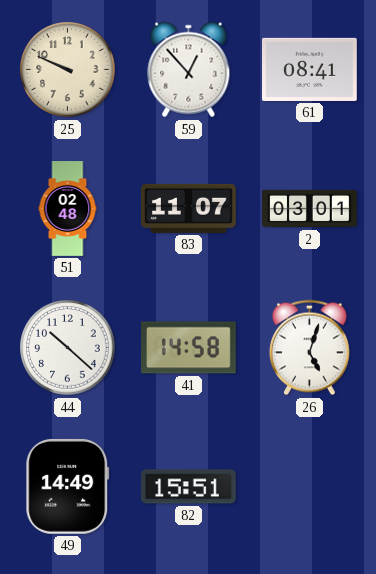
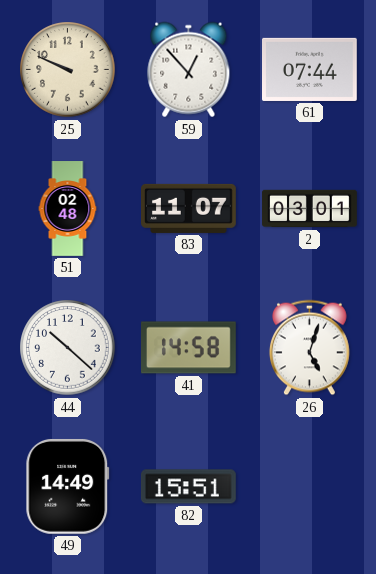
61: 08:41 -> 07:44 (310, 69)
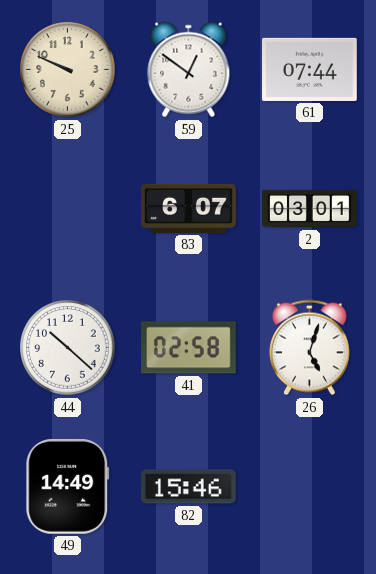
59: 12:53 -> 12:51 (189, 70)
51: 02:48 -> none (68, 209)
83: 11:07 -> 6:07 (189, 208)
41: 14:58 -> 02:58 (189, 348)
82: 15:51 -> 15:46 (188, 487)
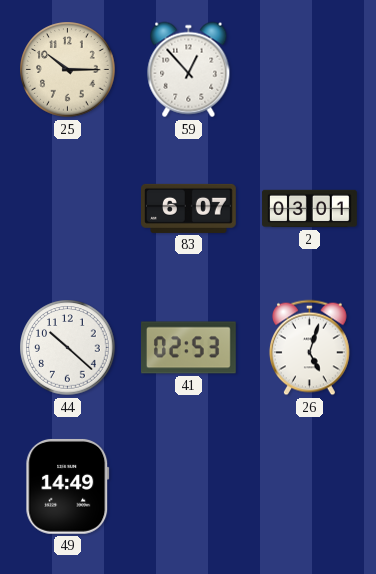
25: 9:49 -> 10:15 (68, 70)
59: 12:51 -> 12:53 (189, 70)
61: 07:44 -> none (310, 69)
41: 02:58 -> 02:53 (189, 348)
82: 15:46 -> none (188, 487)
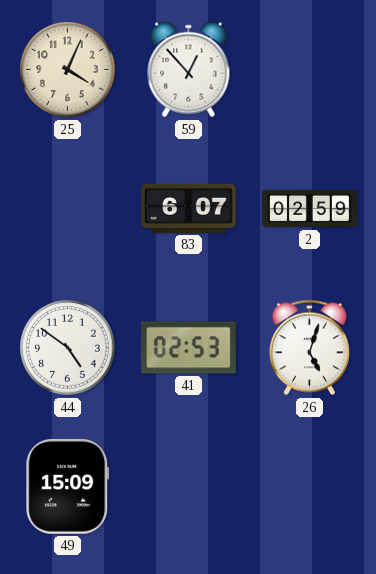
25: 10:15 -> 4:04 (68, 70)
2: 03:01 -> 02:59 (310, 209)
44: 10:22 -> 4:51 (68, 348)
49: 14:49 -> 15:09 (68, 486)
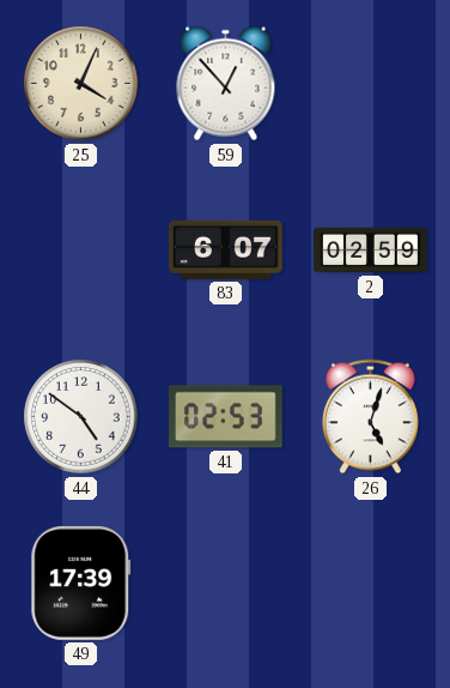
49: 15:09 -> 17:39 (81, 583)
